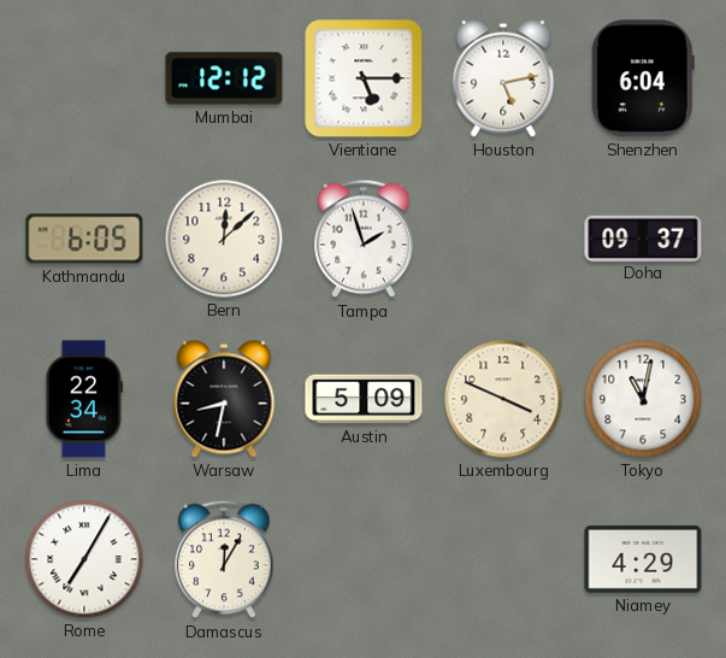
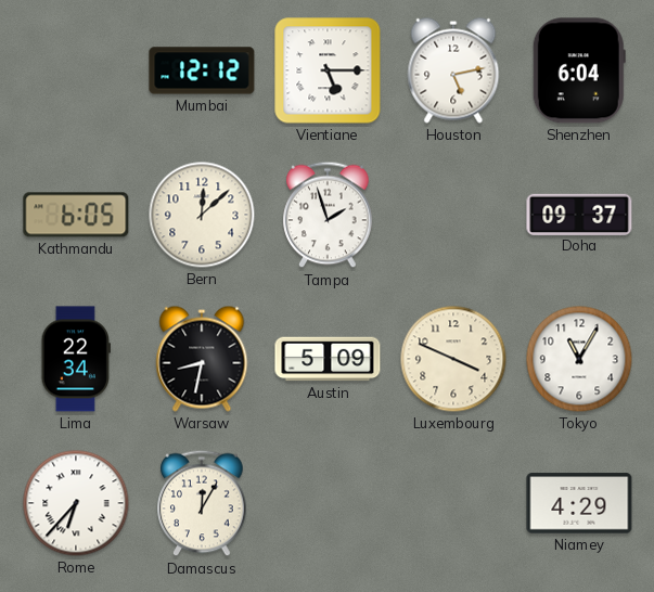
Tokyo: 11:02 -> 11:05 (579, 359)
Rome: 7:05 -> 6:37 (76, 503)
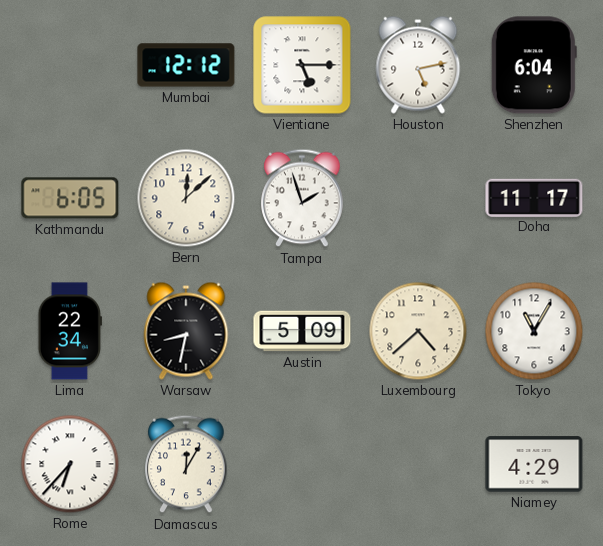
Doha: 09:37 -> 11:17 (534, 197)
Luxembourg: 3:49 -> 4:38 (418, 331)
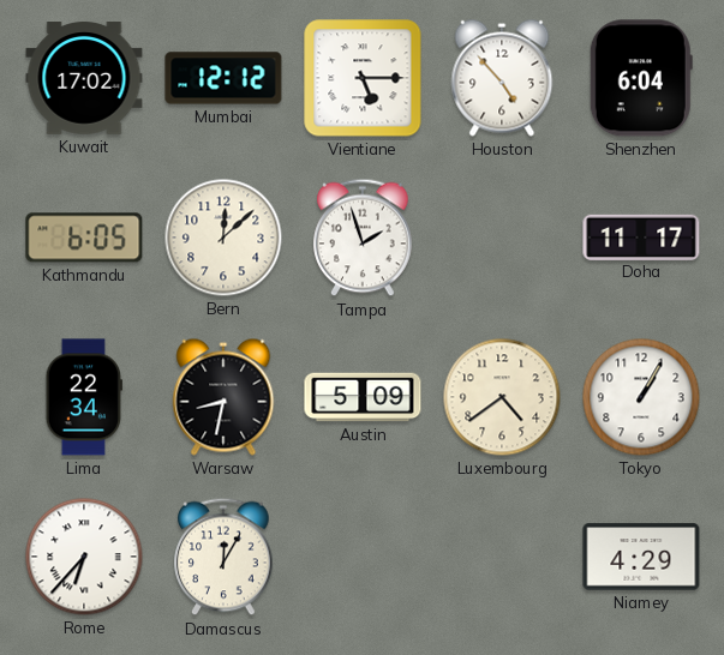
Kuwait: none -> 17:02 (84, 78)
Houston: 5:13 -> 4:53 (502, 78)
Luxembourg: 4:38 -> 4:39 (502, 397)
Tokyo: 11:05 -> 1:05 (641, 397)
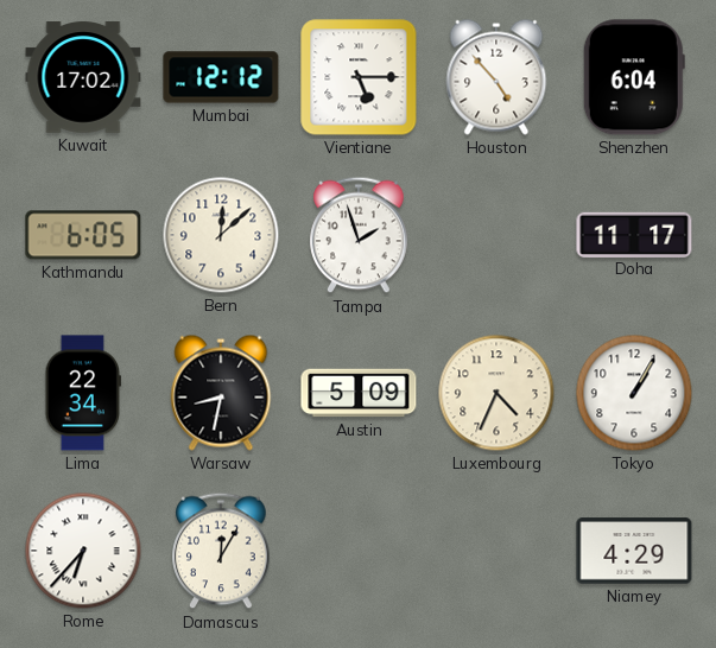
Luxembourg: 4:39 -> 4:34 (496, 393)
